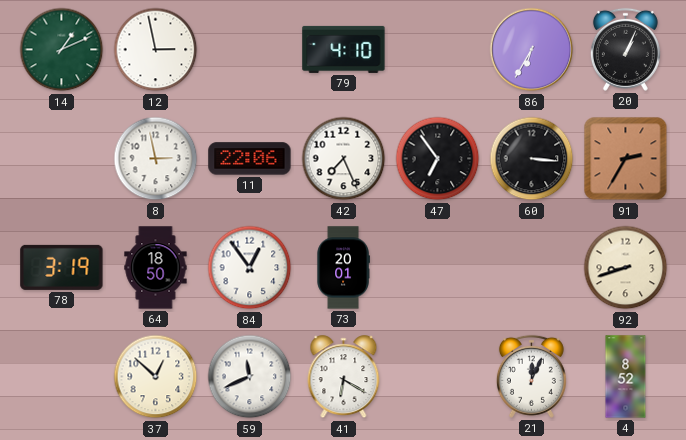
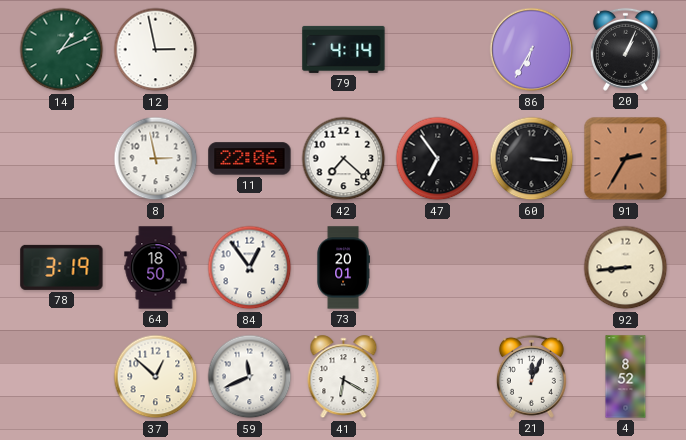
79: 4:10 -> 4:14 (344, 49)
42: 7:26 -> 7:22 (344, 159)
92: 8:42 -> 8:44 (626, 268)
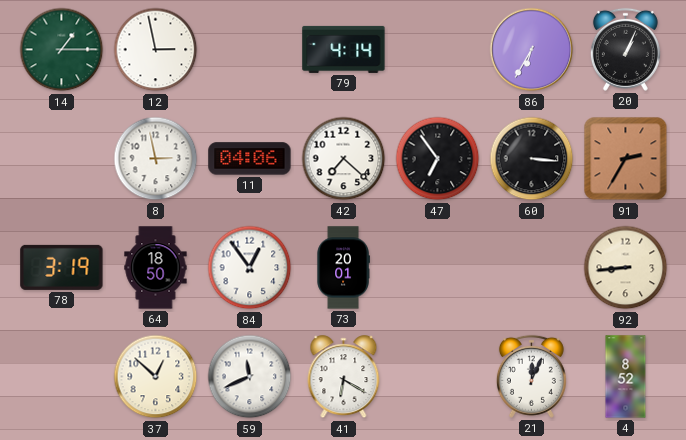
14: 1:11 -> 1:15 (62, 50)
11: 22:06 -> 04:06 (250, 159)
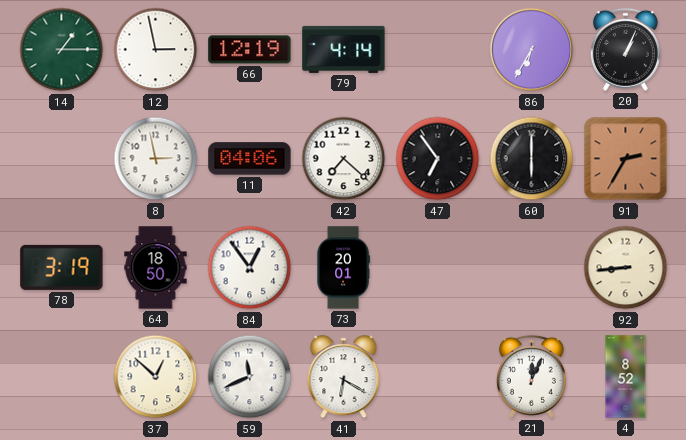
66: none -> 12:19 (250, 50)
60: 3:16 -> 6:00 (532, 159)
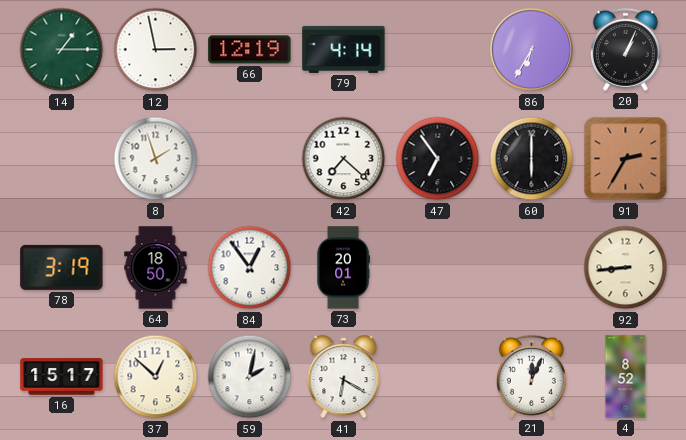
8: 2:58 -> 1:57 (156, 159)
11: 04:06 -> none (250, 159)
16: none -> 15:17 (62, 377)
59: 11:41 -> 2:02 (250, 377)
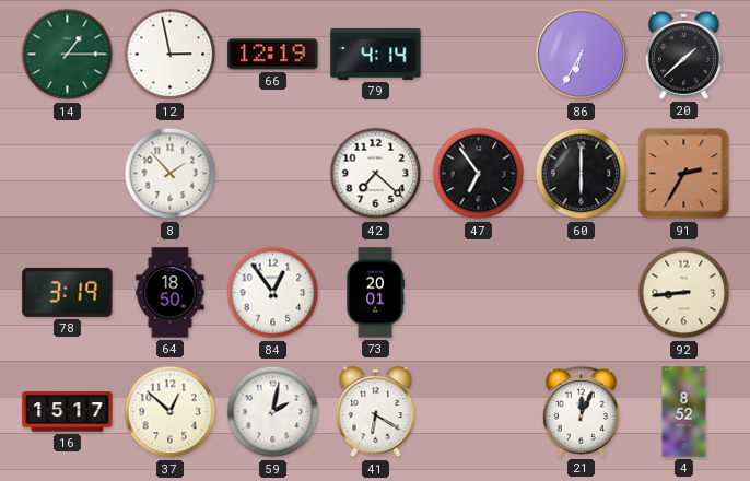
20: 1:04 -> 1:38 (683, 54)
8: 1:57 -> 1:53 (171, 174)
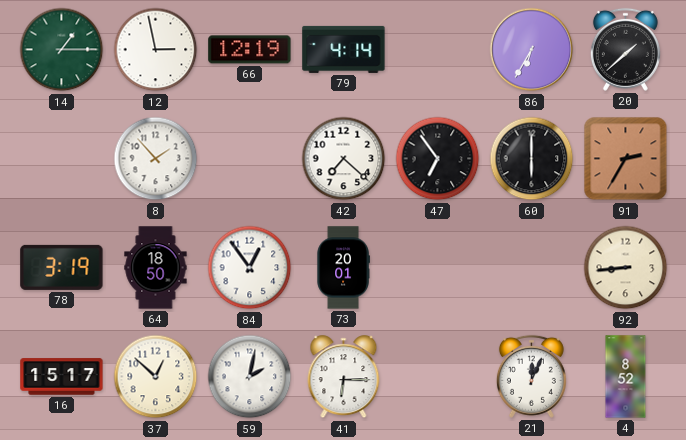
41: 6:20 -> 6:15 (344, 377)
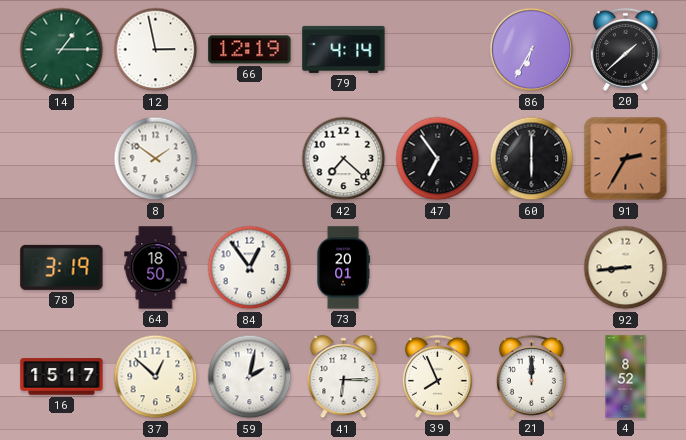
8: 1:53 -> 1:51 (156, 159)
39: none -> 7:56 (437, 376)
21: 12:04 -> 12:00 (531, 376)
